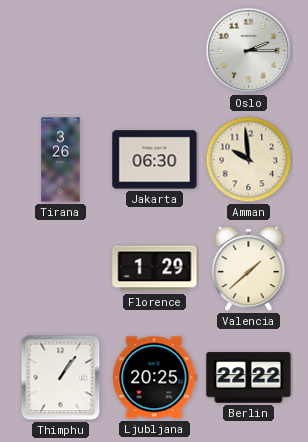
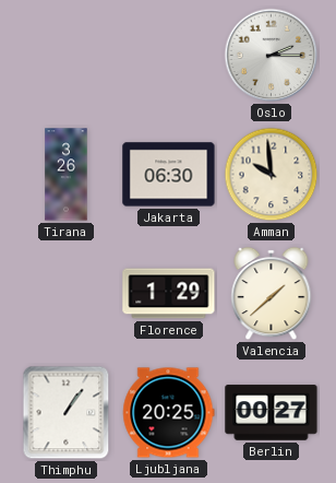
Berlin: 22:22 -> 00:27 (272, 413)
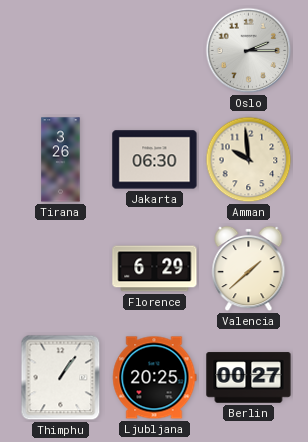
Florence: 1:29 -> 6:29 (155, 269)
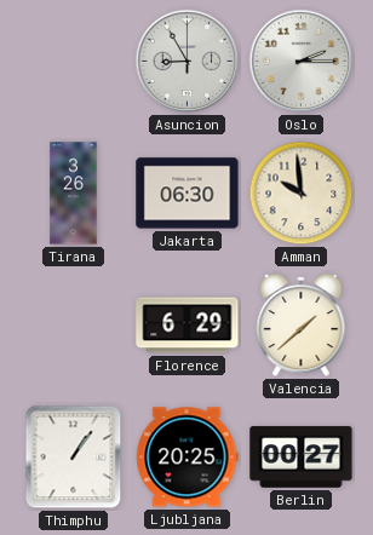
Asuncion: none -> 8:55 (188, 62)
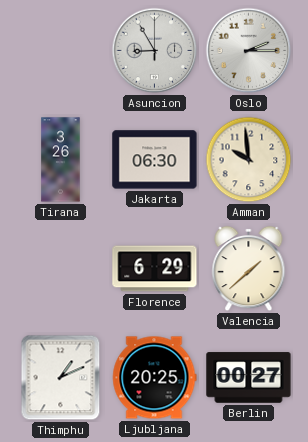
Thimphu: 1:06 -> 1:11 (61, 378)
